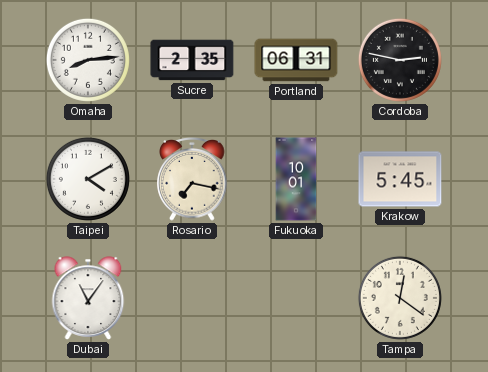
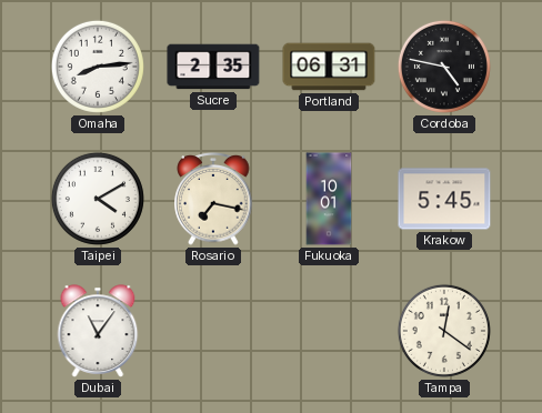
Cordoba: 2:47 -> 4:47 (444, 67)
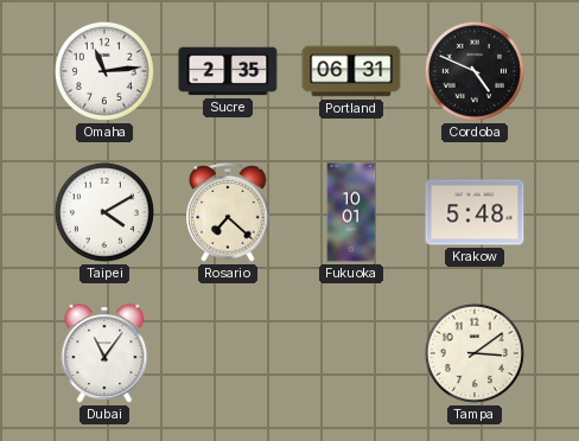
Omaha: 8:14 -> 11:14 (104, 71)
Cordoba: 4:47 -> 4:49 (475, 71)
Rosario: 7:17 -> 7:22 (228, 213)
Krakow: 5:45 -> 5:48 (475, 212)
Tampa: 12:21 -> 3:09 (475, 353)
